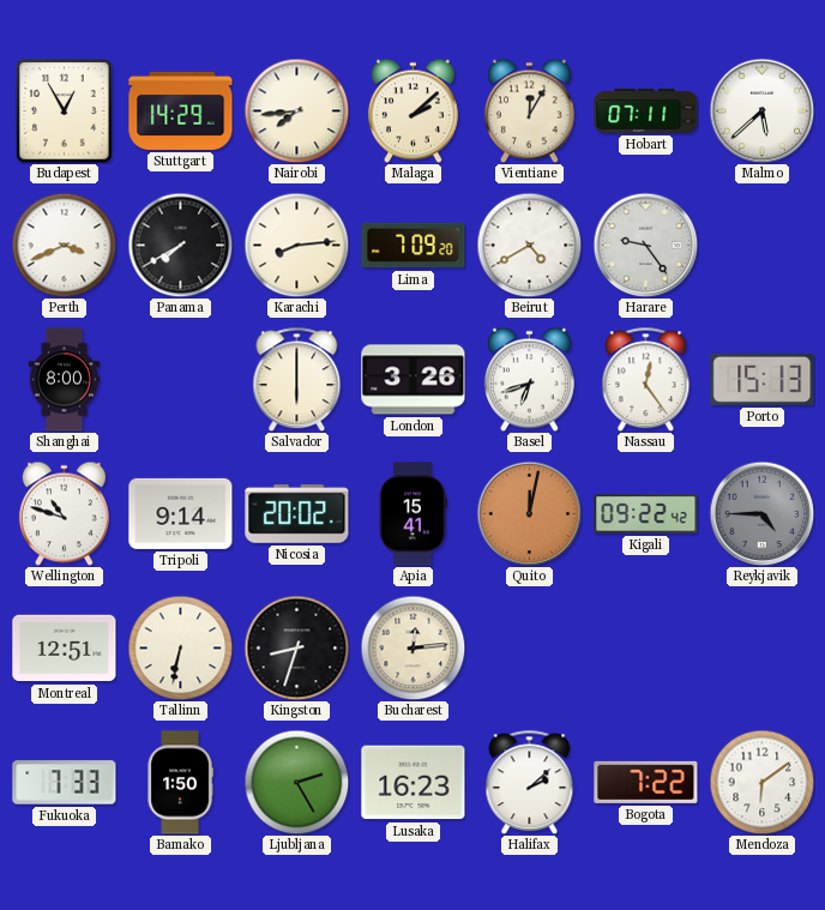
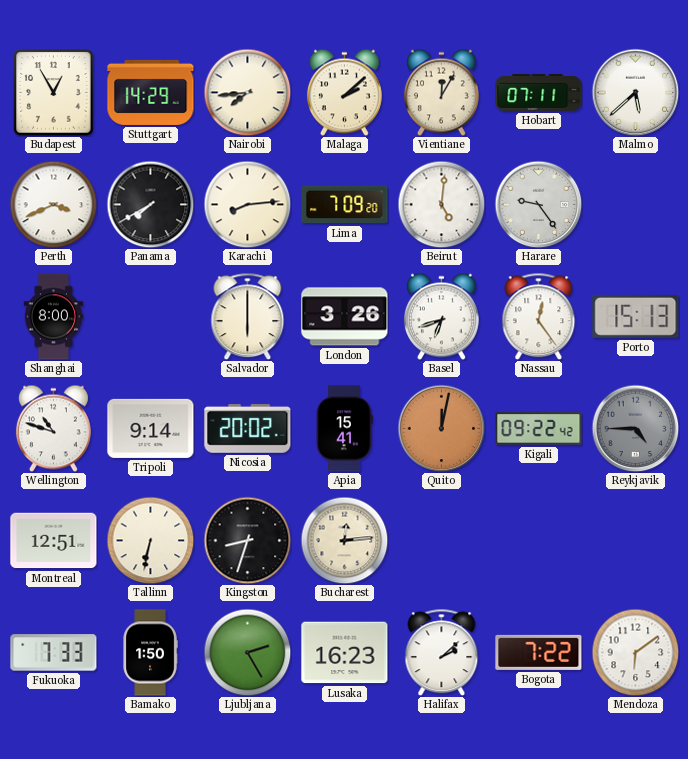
Beirut: 4:40 -> 5:01 (441, 204)
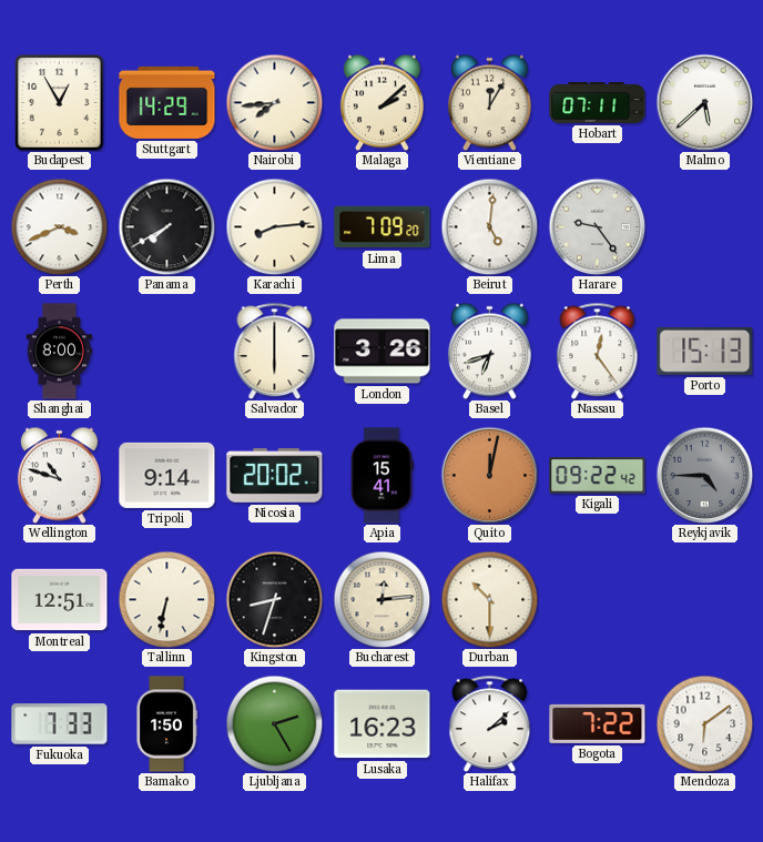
Durban: none -> 10:30 (489, 599)
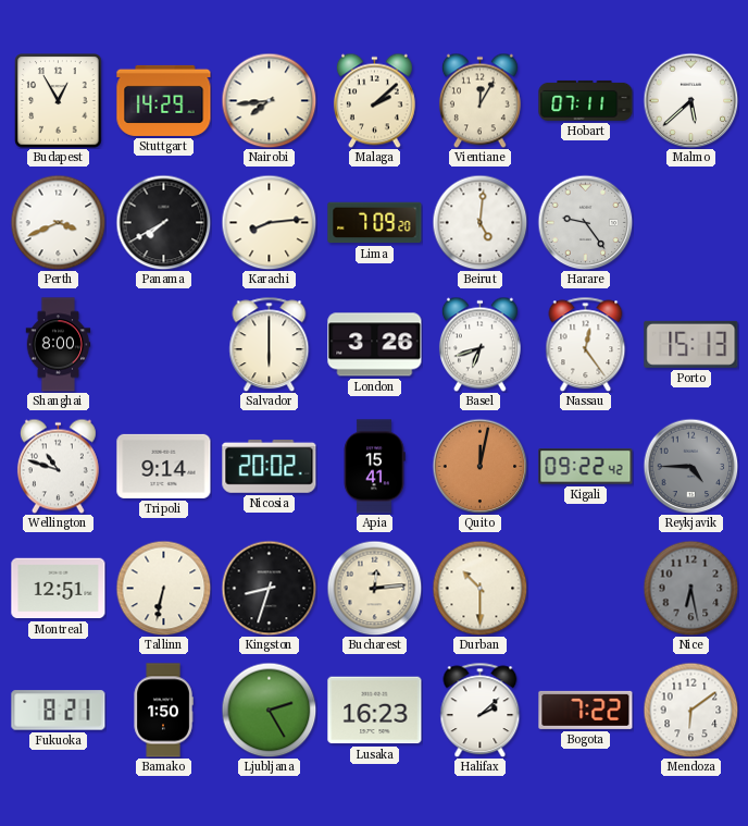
Nice: none -> 6:28 (690, 588)
Fukuoka: 7:33 -> 8:21 (59, 711)
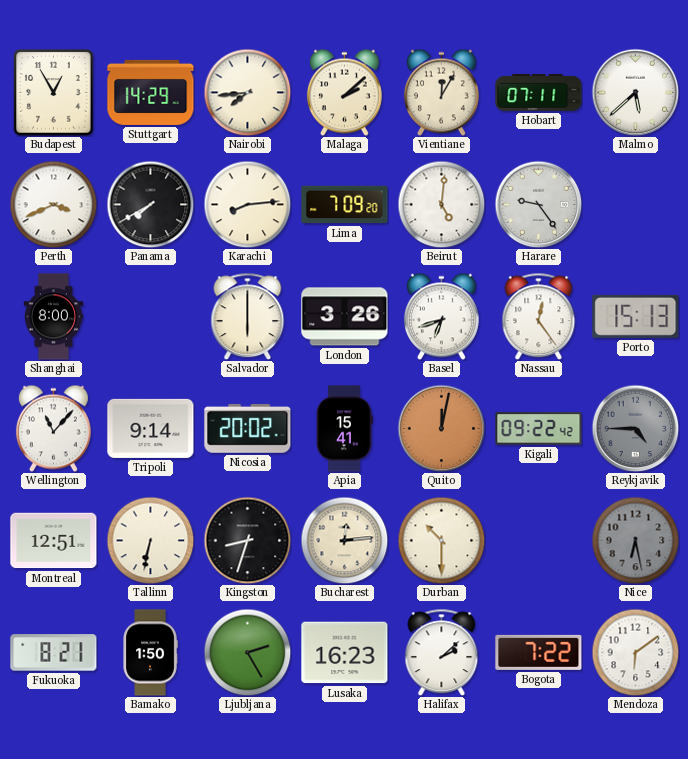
Wellington: 10:48 -> 11:07 (53, 428)
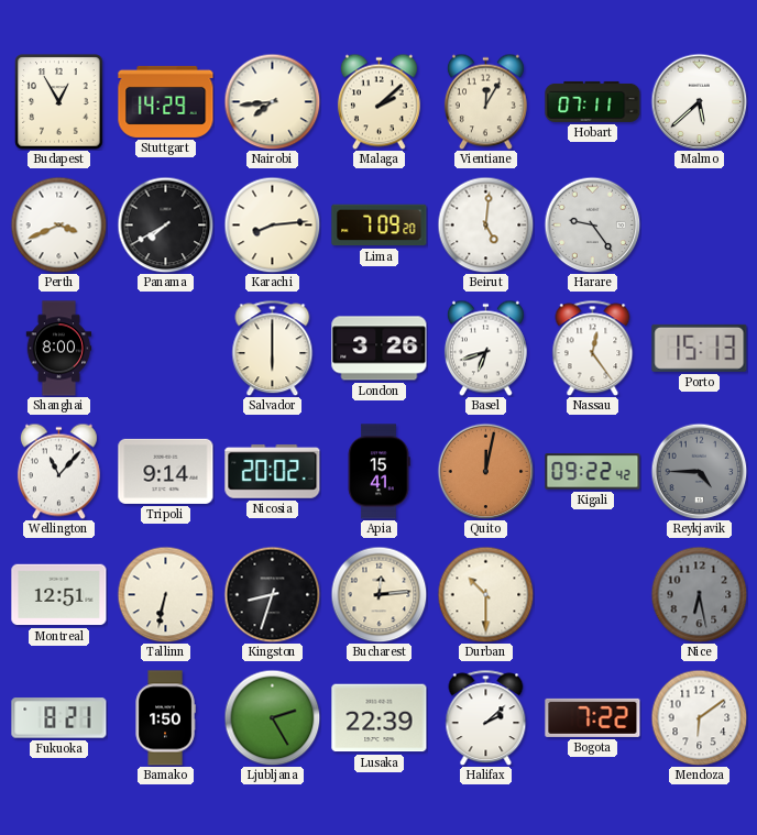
Lusaka: 16:23 -> 22:39 (380, 718)
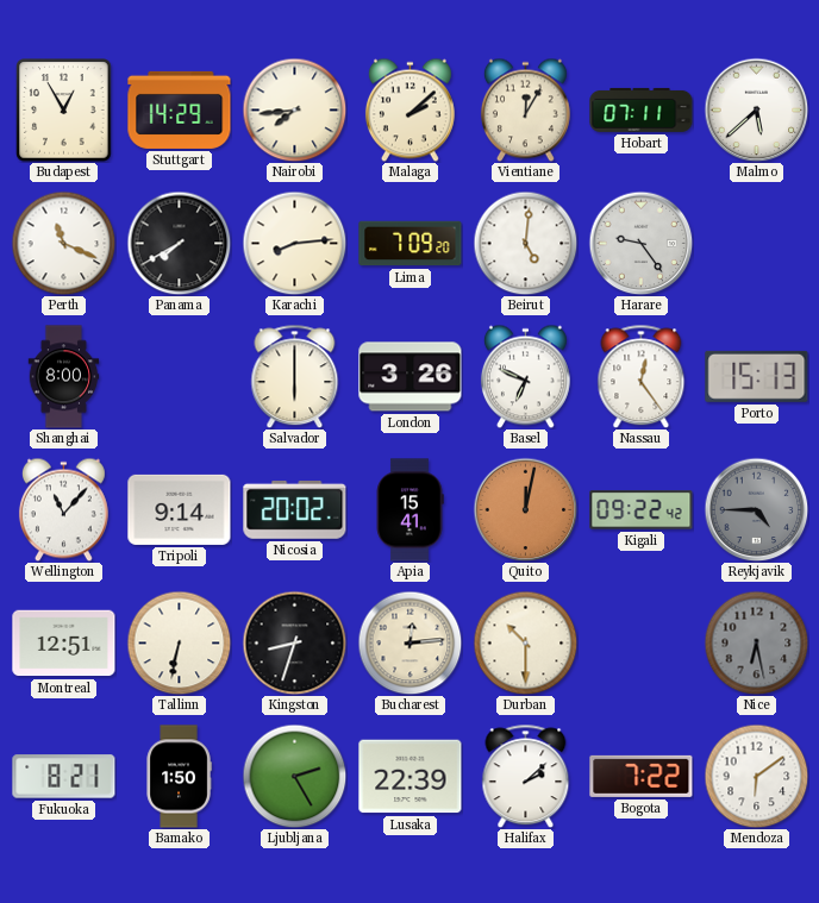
Perth: 3:41 -> 11:19 (63, 243)
Basel: 6:42 -> 6:49 (525, 376)
